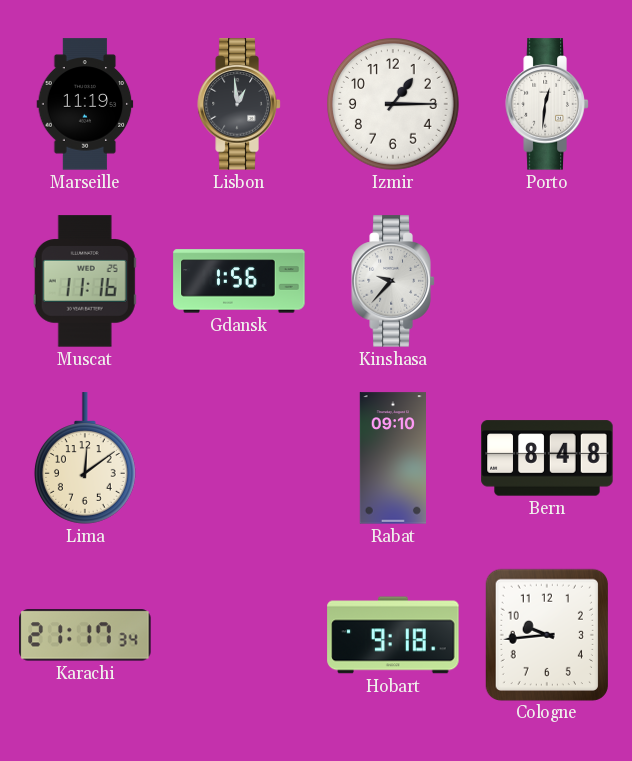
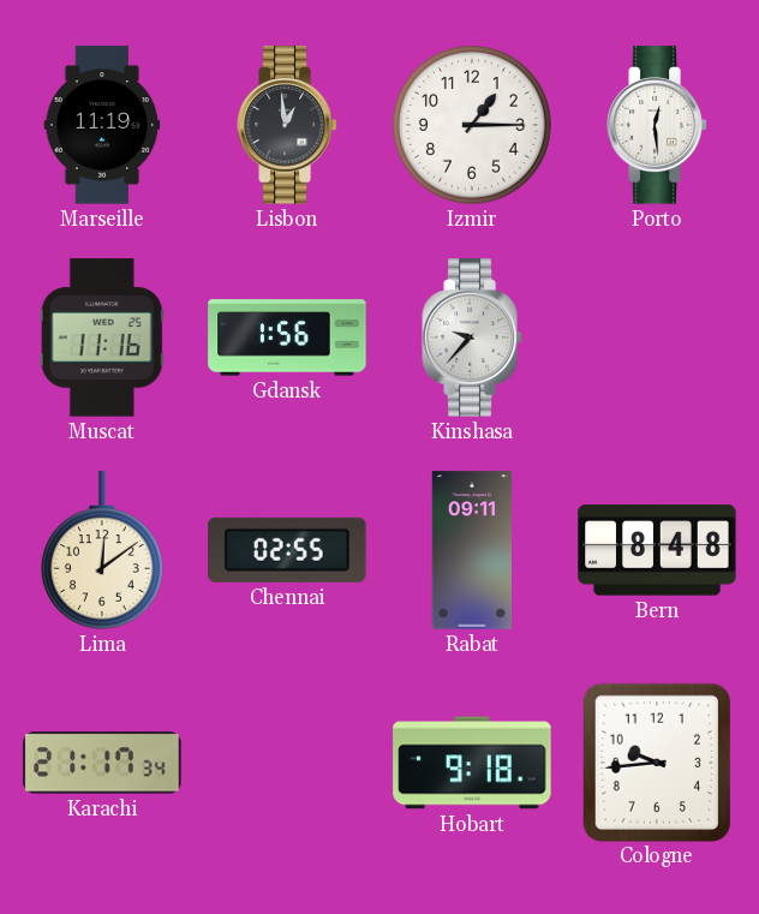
Porto: 12:31 -> 12:29 (657, 125)
Chennai: none -> 02:55 (287, 550)
Rabat: 09:10 -> 09:11 (471, 550)
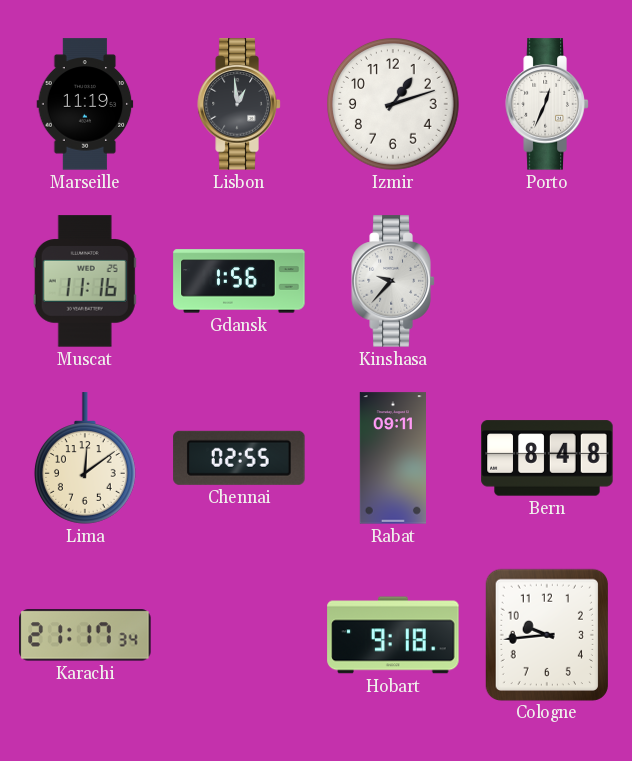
Izmir: 1:15 -> 1:12 (394, 105)
Porto: 12:29 -> 12:34 (547, 104)
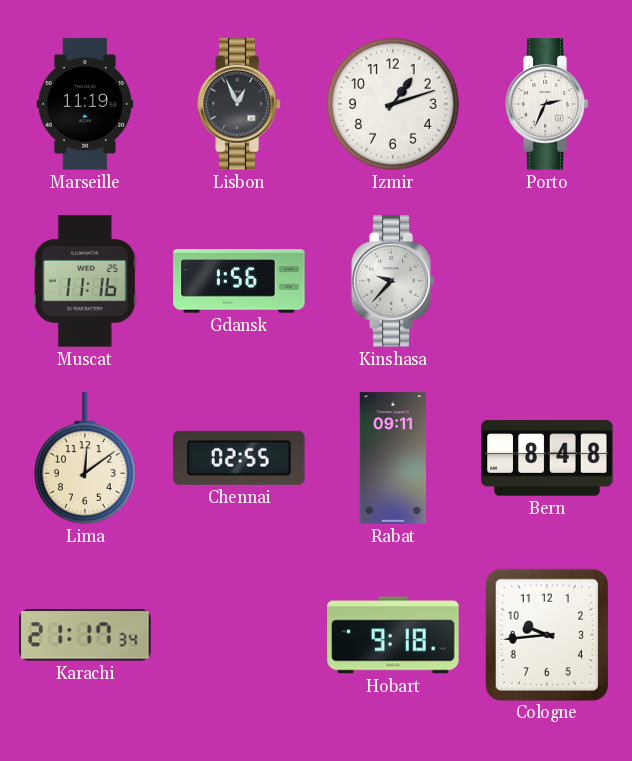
Lisbon: 12:59 -> 12:56 (239, 104)
Porto: 12:34 -> 2:34 (547, 104)
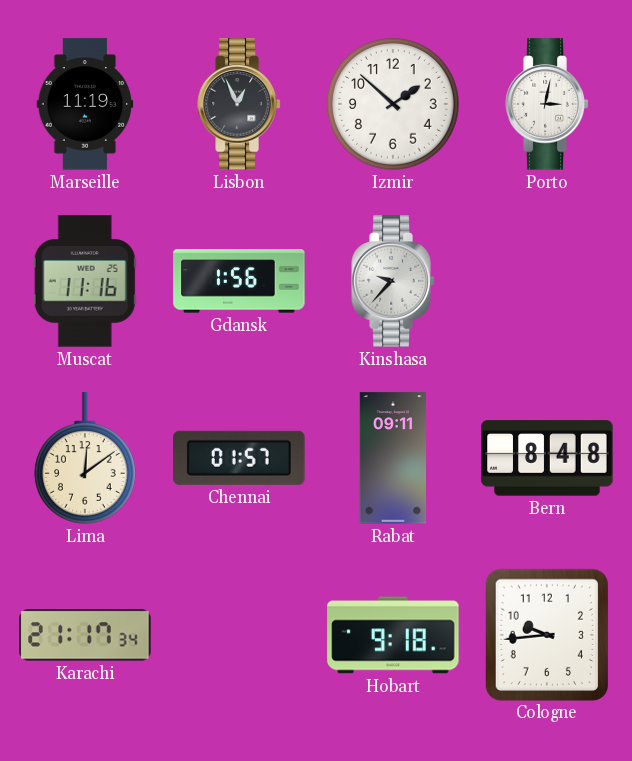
Izmir: 1:12 -> 1:52 (394, 105)
Porto: 2:34 -> 3:02 (547, 104)
Chennai: 02:55 -> 01:57 (239, 458)
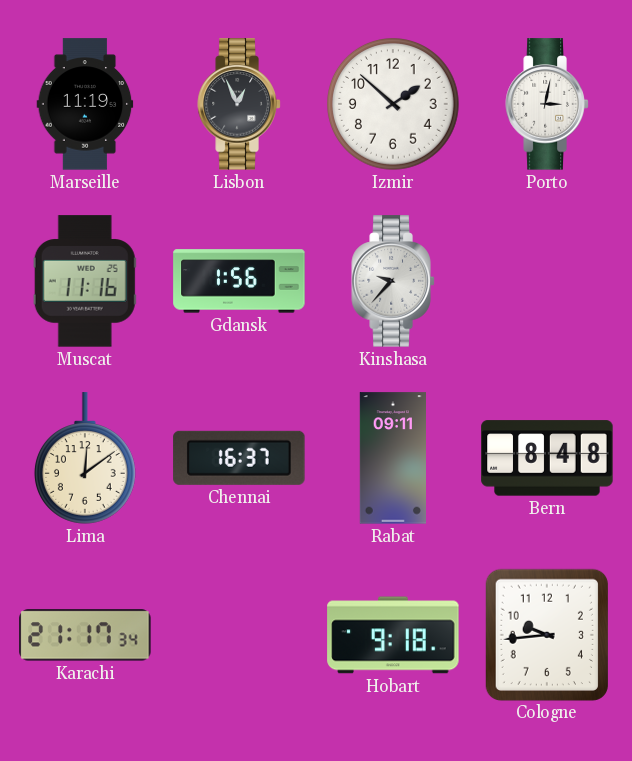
Chennai: 01:57 -> 16:37 (239, 458)
